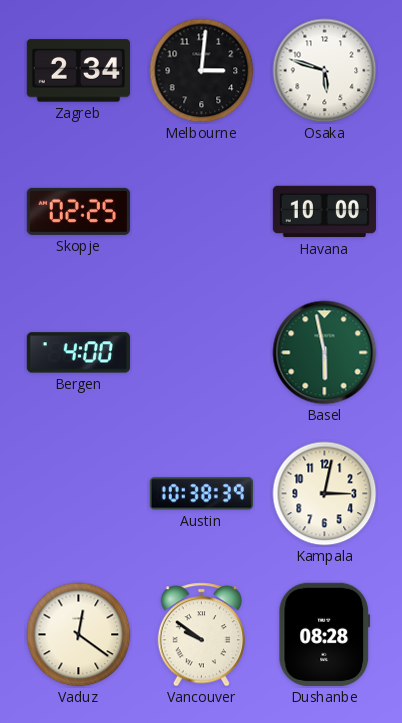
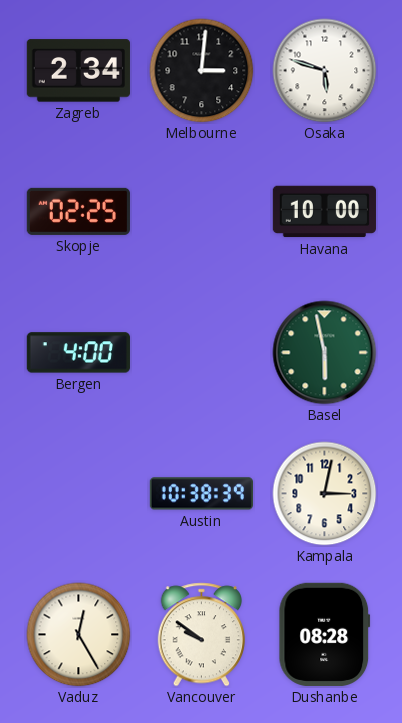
Vaduz: 12:21 -> 12:25 (79, 635)
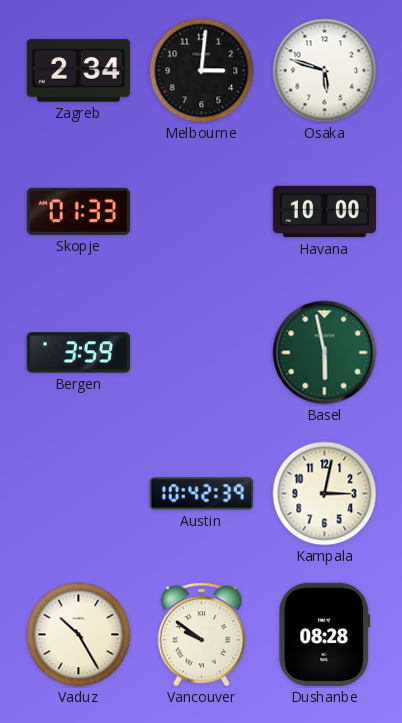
Skopje: 02:25 -> 01:33 (78, 211)
Bergen: 4:00 -> 3:59 (78, 353)
Austin: 10:38 -> 10:42 (201, 494)
Vaduz: 12:25 -> 10:25 (79, 635)
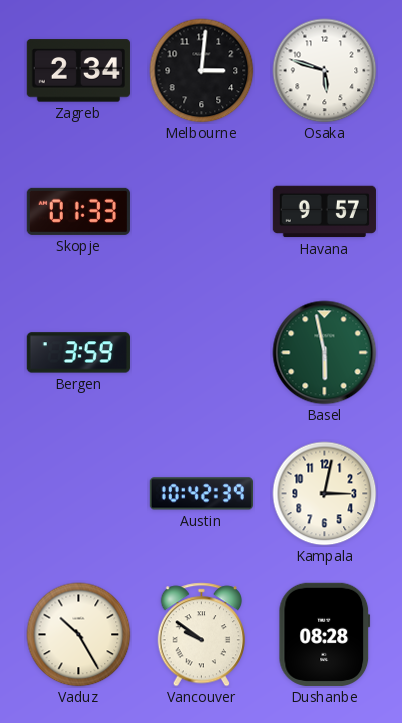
Havana: 10:00 -> 9:57 (324, 212)
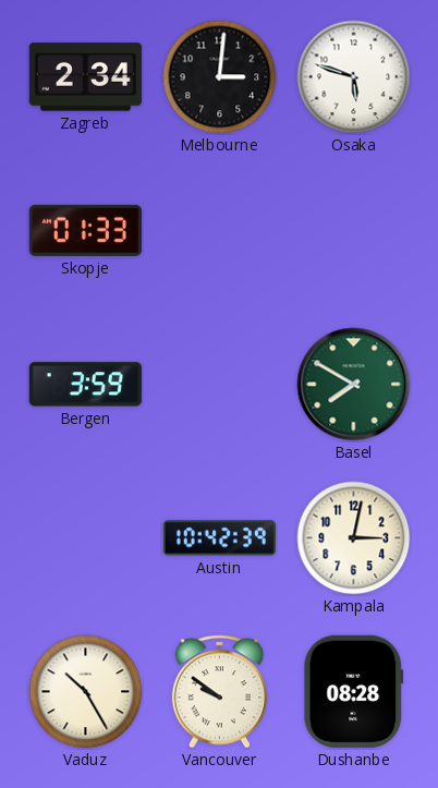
Havana: 9:57 -> none (324, 212)
Basel: 5:58 -> 7:50 (354, 385)
